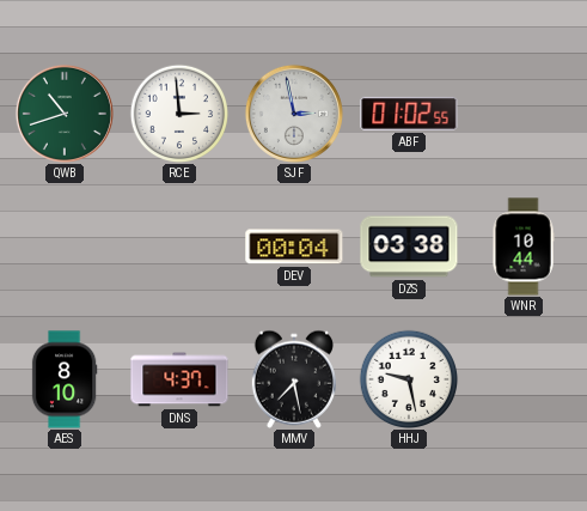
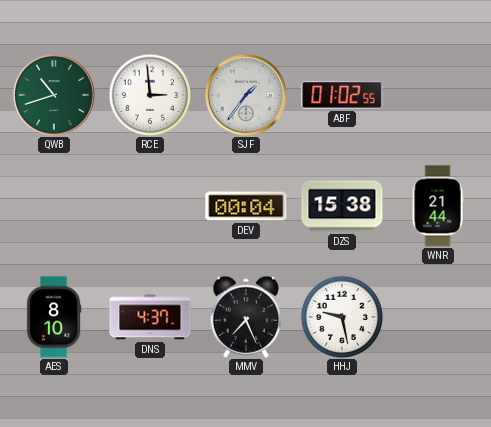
SJF: 2:58 -> 1:36 (246, 95)
DZS: 03:38 -> 15:38 (342, 206)
WNR: 10:44 -> 21:44 (438, 206)
MMV: 7:28 -> 7:26 (245, 317)
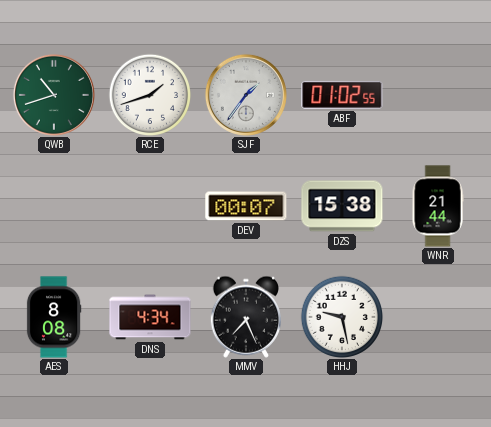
RCE: 2:59 -> 1:42 (150, 95)
DEV: 00:04 -> 00:07 (246, 206)
AES: 8:10 -> 8:08 (54, 317)
DNS: 4:37 -> 4:34 (150, 317)
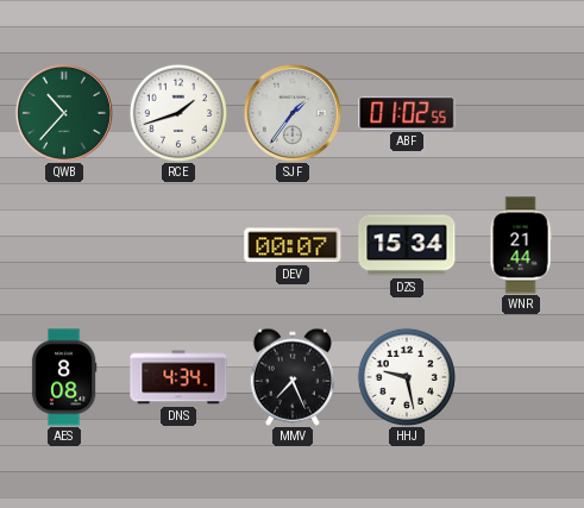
QWB: 10:42 -> 10:37 (64, 113)
DZS: 15:38 -> 15:34 (407, 245)
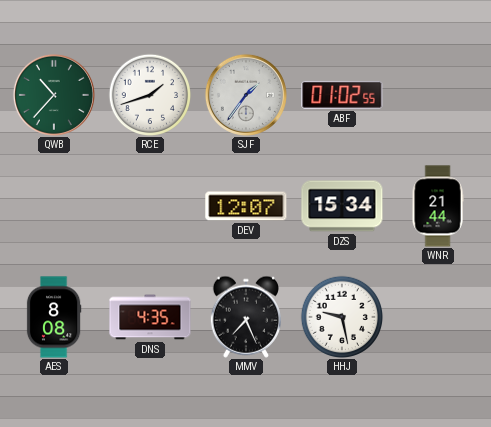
DEV: 00:07 -> 12:07 (246, 206)
DNS: 4:34 -> 4:35 (150, 317)
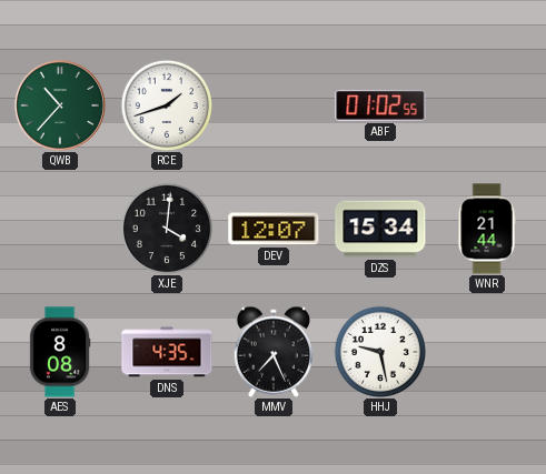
SJF: 1:36 -> none (246, 95)
XJE: none -> 4:01 (167, 229)
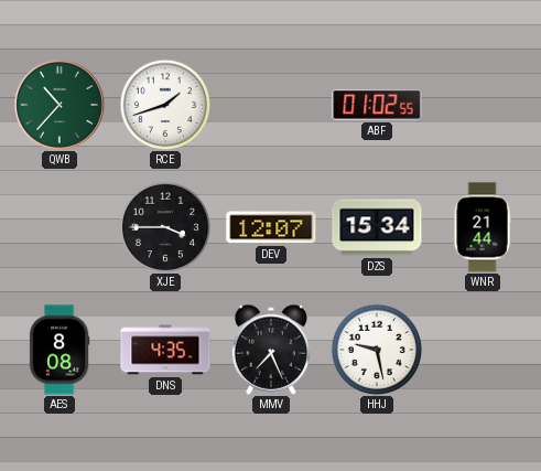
XJE: 4:01 -> 3:45 (165, 227)
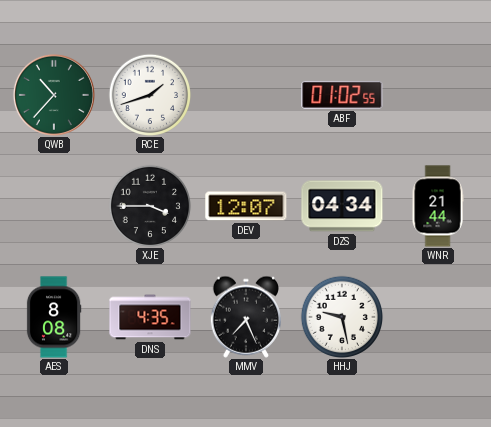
DZS: 15:34 -> 04:34 (342, 206)
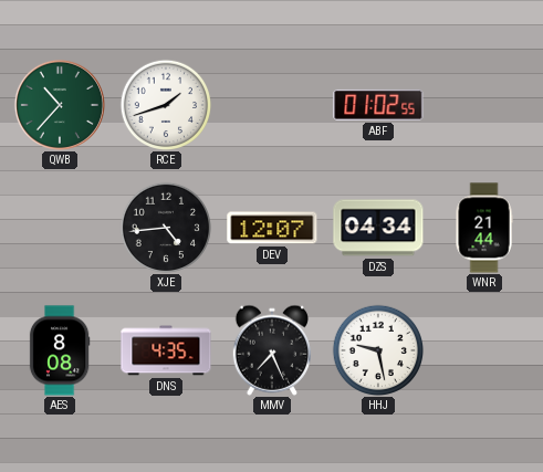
XJE: 3:45 -> 4:44 (166, 228)
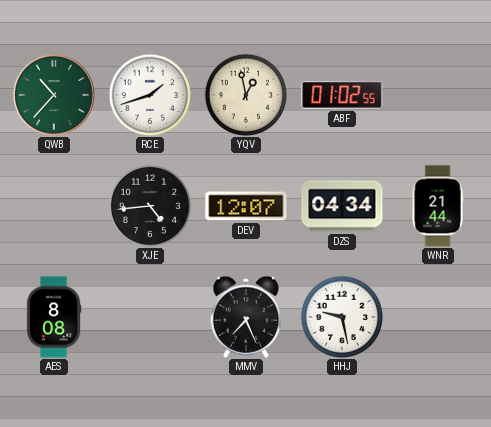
YQV: none -> 12:58 (246, 95)
DNS: 4:35 -> none (166, 350)
